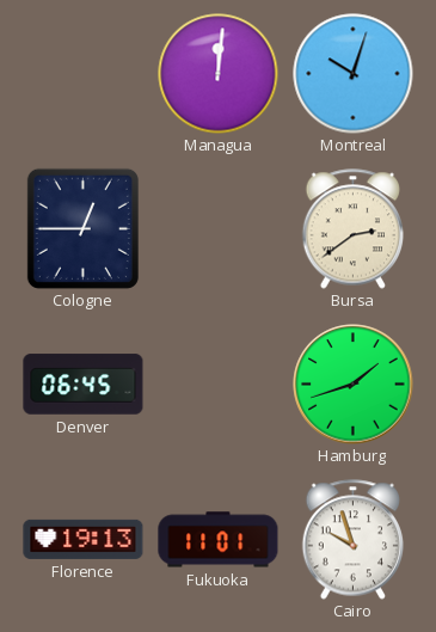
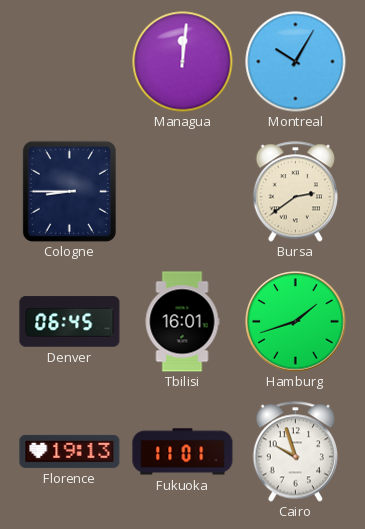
Montreal: 10:03 -> 10:05 (296, 62)
Cologne: 12:45 -> 8:45 (69, 191)
Tbilisi: none -> 16:01 (182, 322)
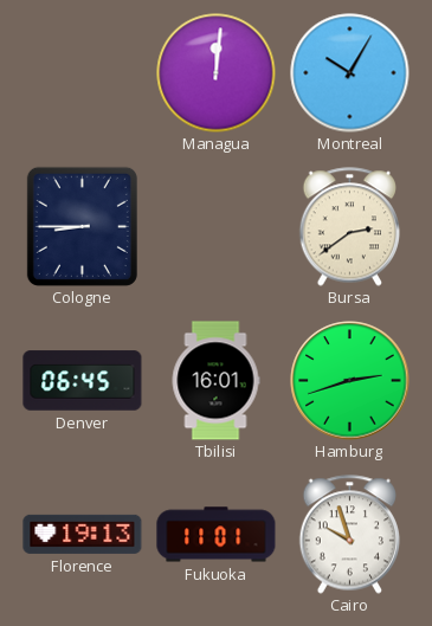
Hamburg: 1:42 -> 2:42 (350, 381)
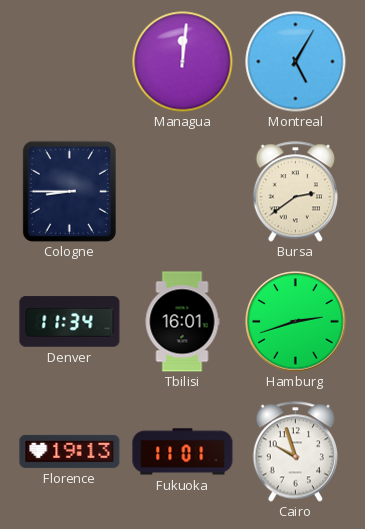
Montreal: 10:05 -> 5:05 (296, 62)
Denver: 06:45 -> 11:34 (70, 322)
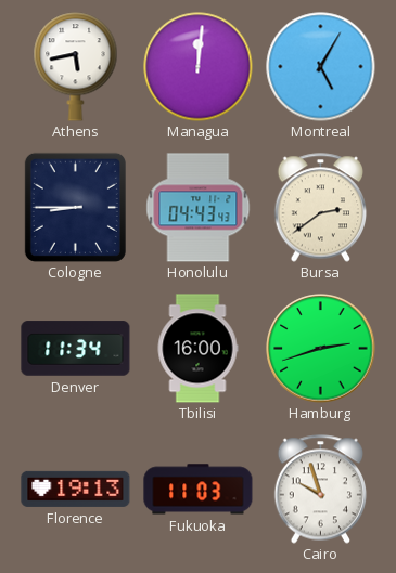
Athens: none -> 5:43 (76, 67)
Honolulu: none -> 04:43 (199, 208)
Tbilisi: 16:01 -> 16:00 (197, 349)
Fukuoka: 11:01 -> 11:03 (199, 490)
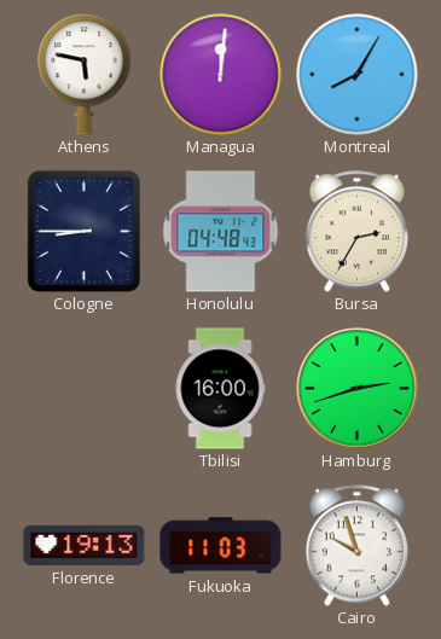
Athens: 5:43 -> 5:47 (85, 75)
Montreal: 5:05 -> 8:05 (358, 75)
Honolulu: 04:43 -> 04:48 (221, 232)
Bursa: 2:39 -> 2:35 (358, 232)
Denver: 11:34 -> none (76, 349)
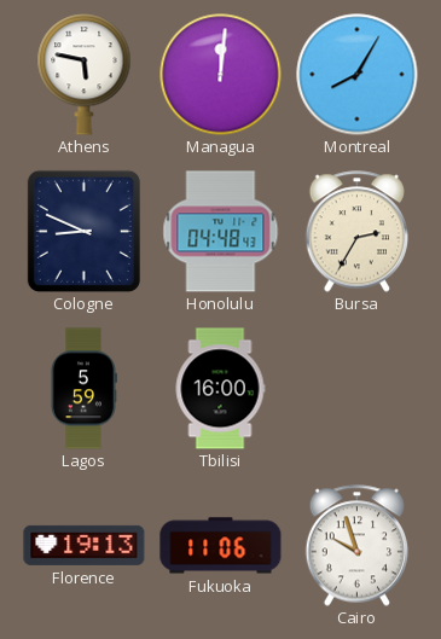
Cologne: 8:45 -> 8:49 (83, 231)
Lagos: none -> 5:59 (83, 389)
Hamburg: 2:42 -> none (358, 389)
Fukuoka: 11:03 -> 11:06 (221, 546)
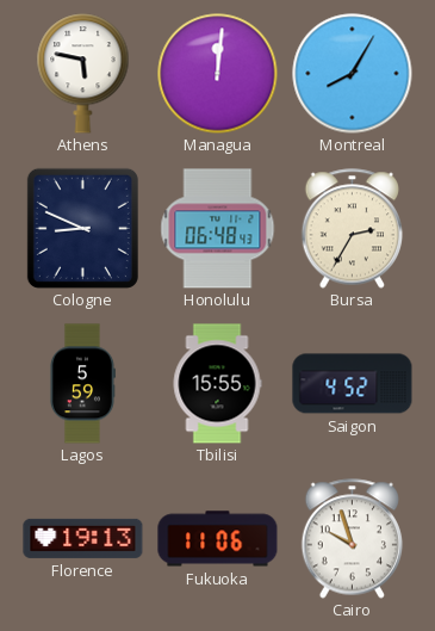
Honolulu: 04:48 -> 06:48 (218, 229)
Tbilisi: 16:00 -> 15:55 (217, 384)
Saigon: none -> 4:52 (353, 384)
